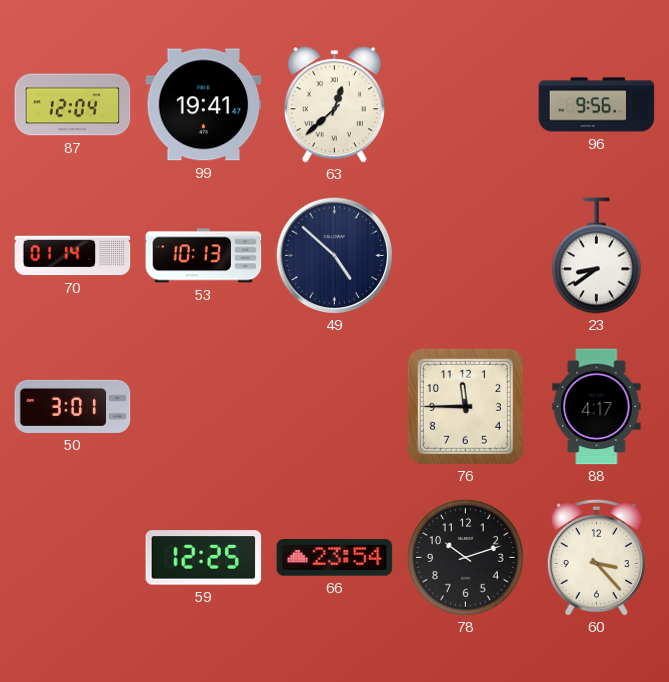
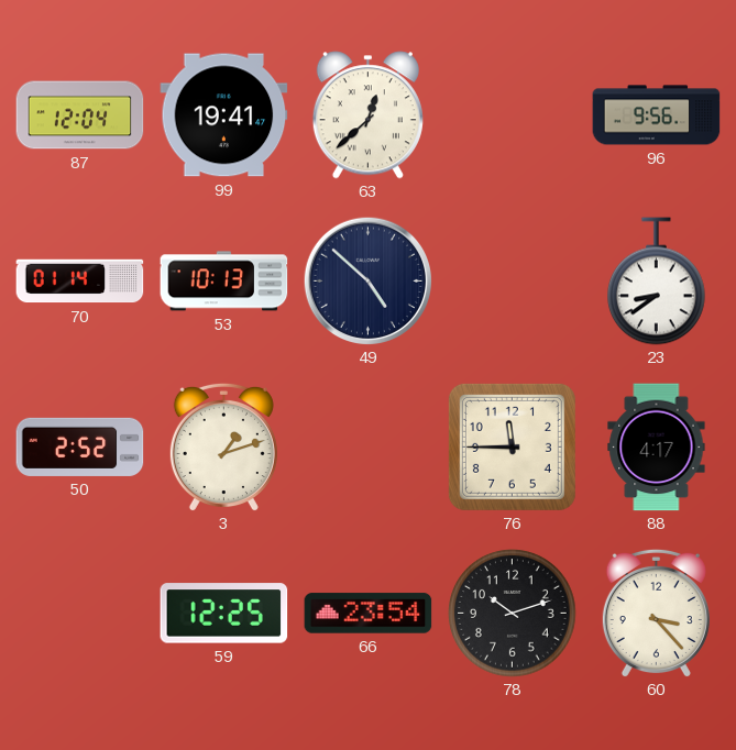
50: 3:01 -> 2:52 (80, 446)
3: none -> 1:12 (223, 446)
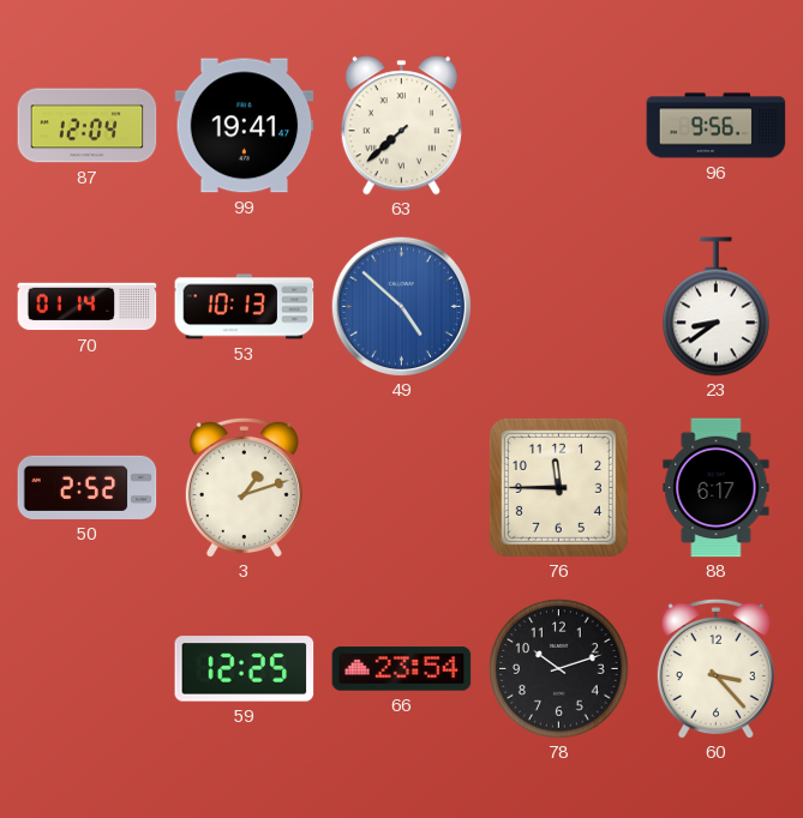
63: 12:38 -> 7:38 (401, 126)
49 dial: navy -> blue (401, 306)
88: 4:17 -> 6:17 (717, 488)
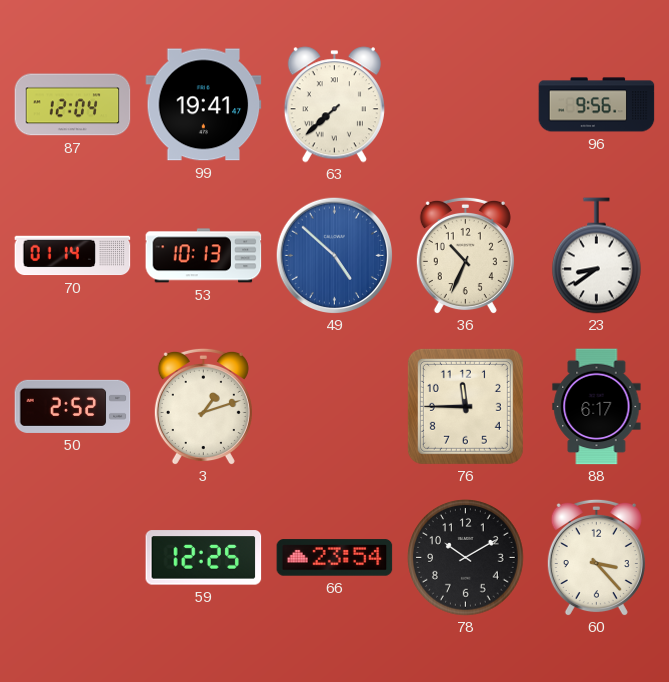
36: none -> 10:34 (465, 255)
78: 10:12 -> 10:10 (466, 558)
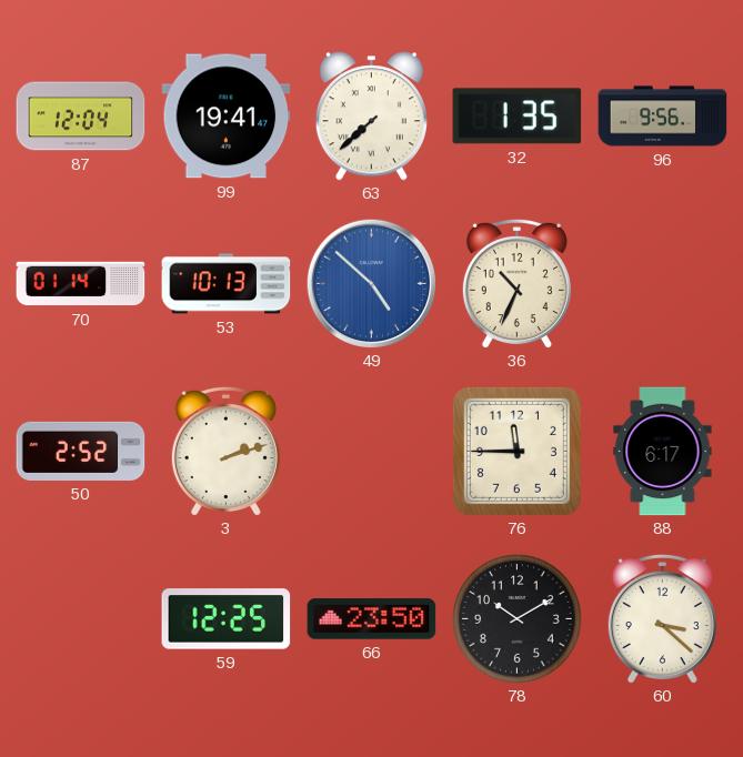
32: none -> 1:35 (518, 117)
23: 8:39 -> none (597, 256)
3: 1:12 -> 2:12 (225, 451)
66: 23:54 -> 23:50 (372, 619)
60: 3:23 -> 3:22 (662, 618)
